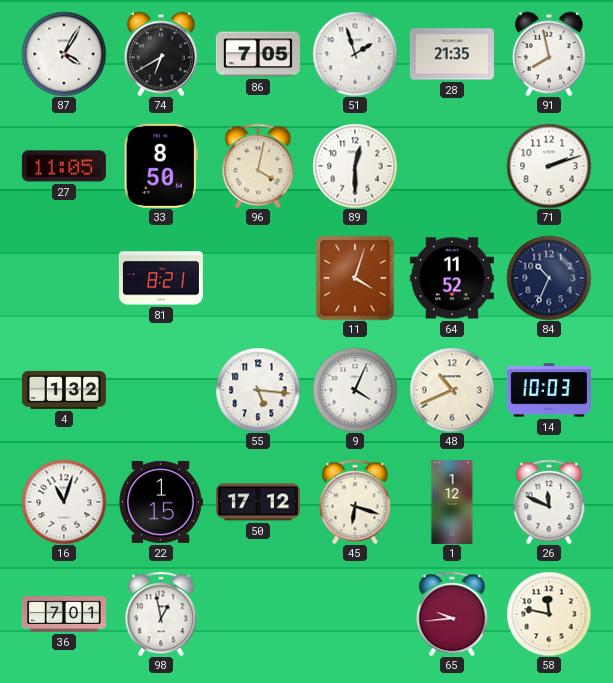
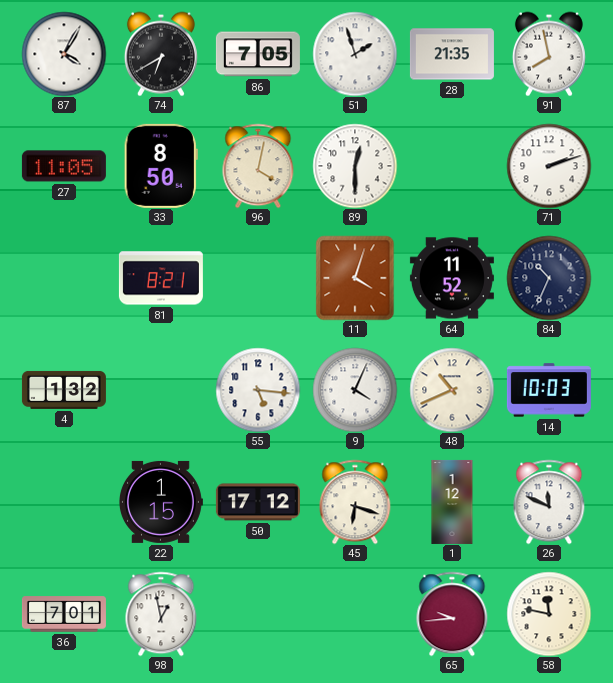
16: 11:03 -> none (64, 502)
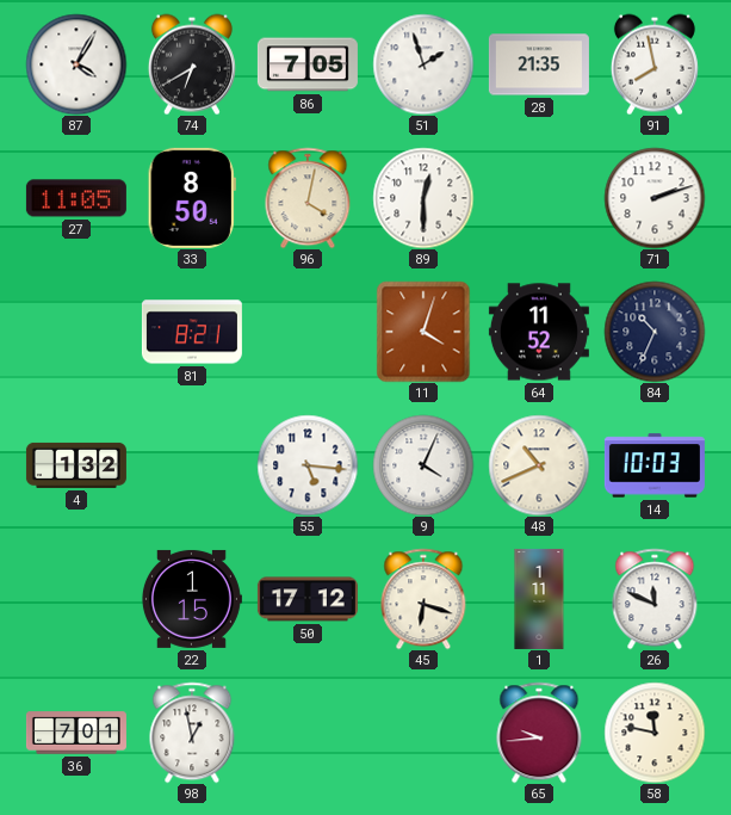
1: 1:12 -> 1:11 (539, 599)
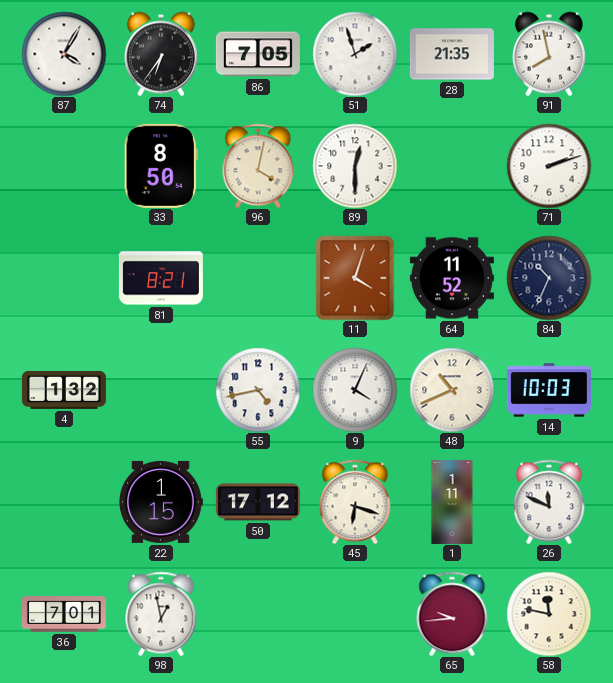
74: 6:40 -> 6:36 (161, 54)
27: 11:05 -> none (76, 198)
55: 5:16 -> 4:43 (258, 390)
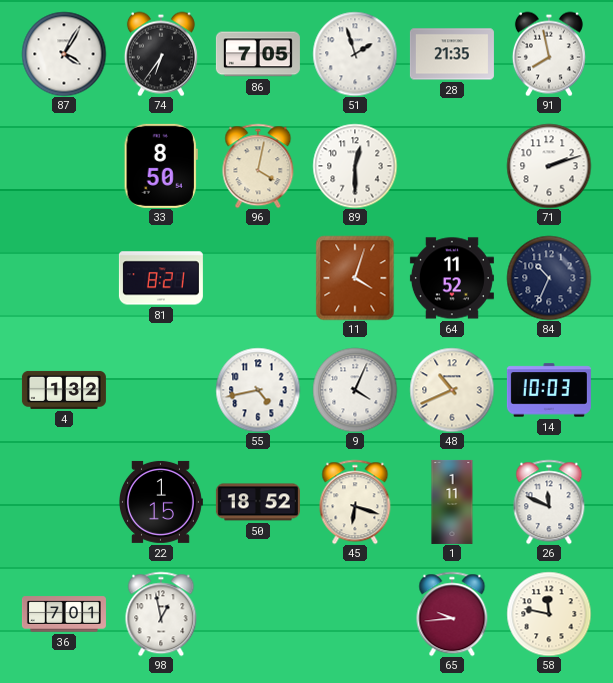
50: 17:12 -> 18:52 (258, 502)
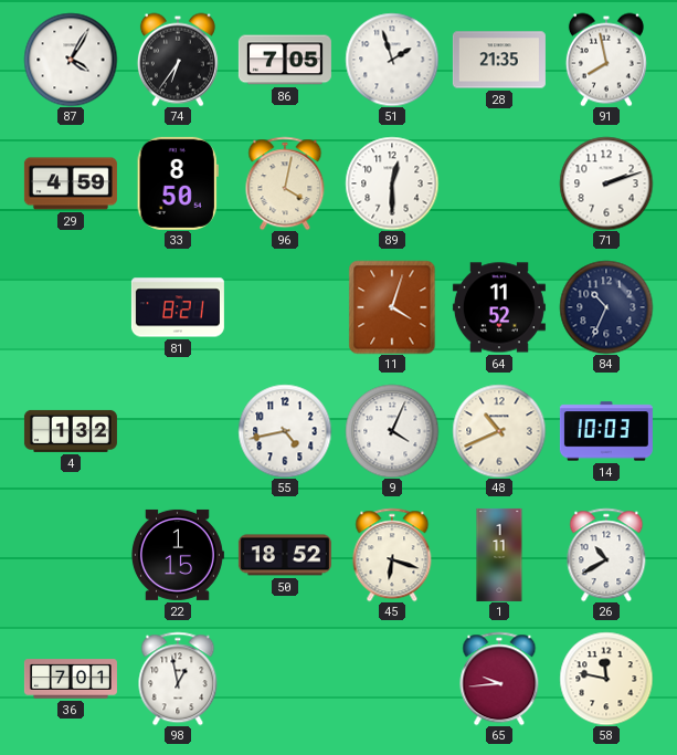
29: none -> 4:59 (71, 183)
26: 11:49 -> 10:40 (606, 555)
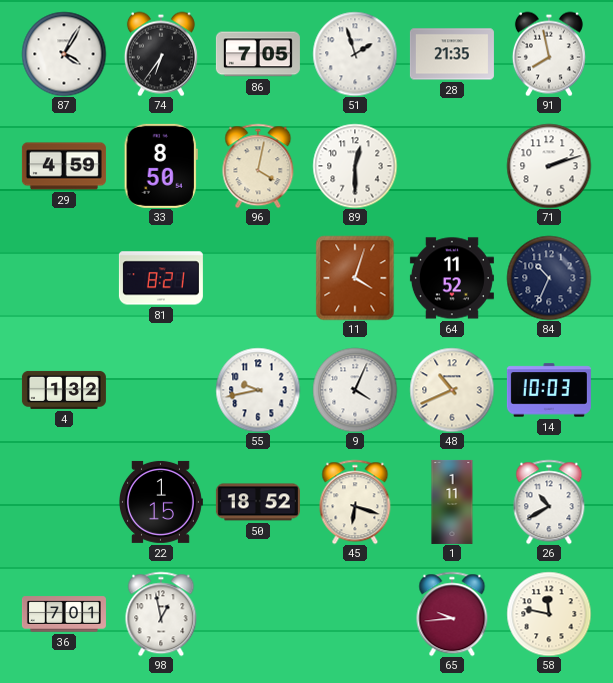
55: 4:43 -> 9:43 (258, 390)
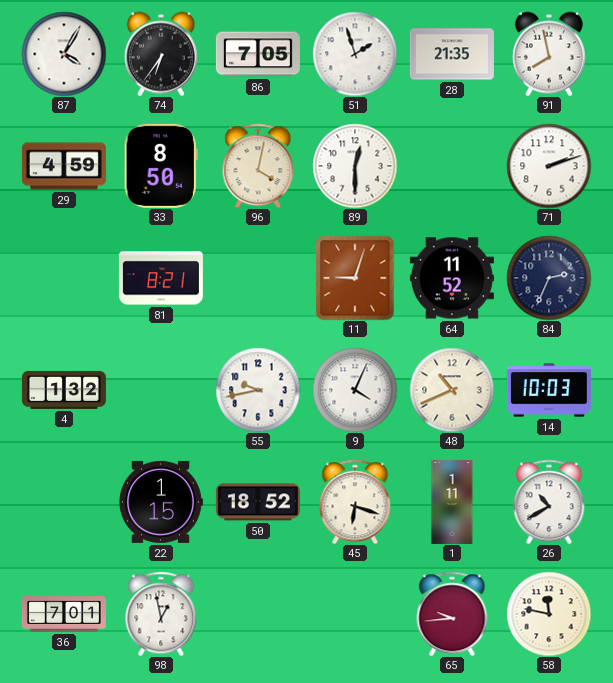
11: 4:03 -> 9:03 (355, 278)
84: 10:34 -> 2:34 (549, 278)
